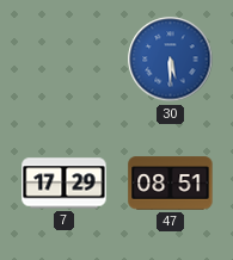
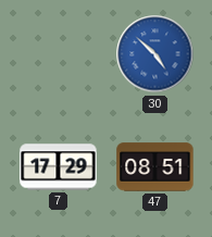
30: 5:30 -> 4:52 (155, 54)
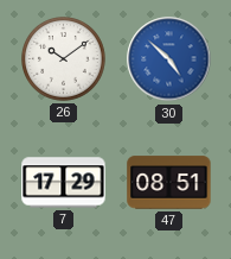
26: none -> 10:09 (64, 59)
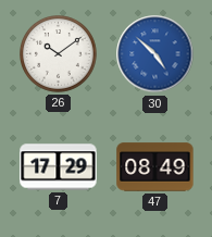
47: 08:51 -> 08:49 (155, 167)
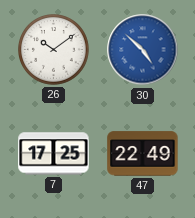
7: 17:29 -> 17:25 (54, 154)
47: 08:49 -> 22:49 (143, 154)
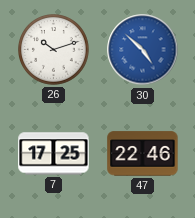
26: 10:09 -> 10:12 (54, 50)
47: 22:49 -> 22:46 (143, 154)
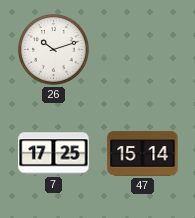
30: 4:52 -> none (143, 50)
47: 22:46 -> 15:14 (143, 154)
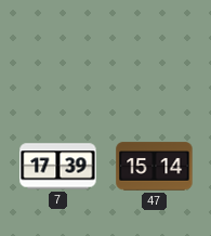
26: 10:12 -> none (54, 50)
7: 17:25 -> 17:39 (58, 167)
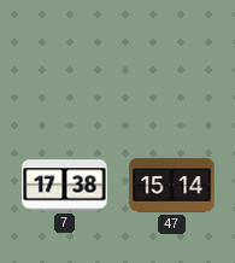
7: 17:39 -> 17:38 (65, 186)
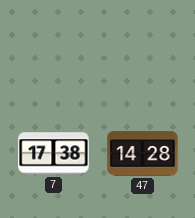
47: 15:14 -> 14:28 (143, 154)
